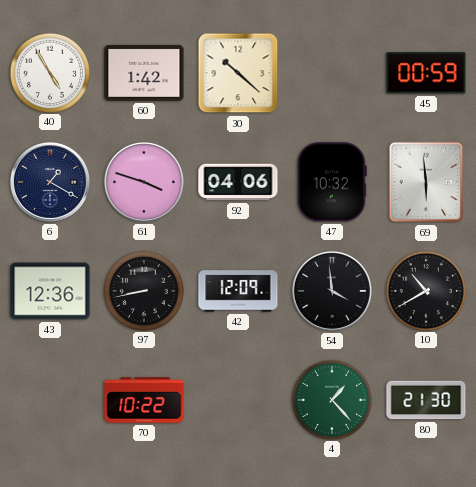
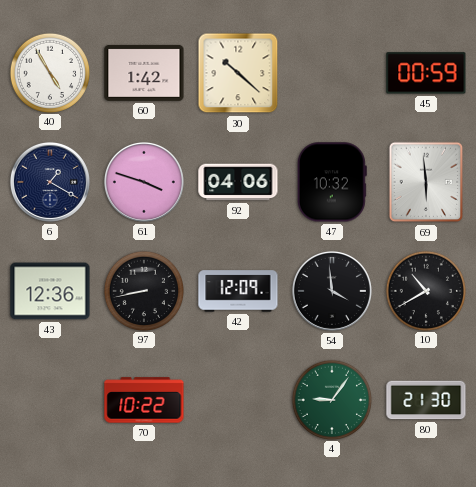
4: 1:23 -> 9:06 (331, 399)
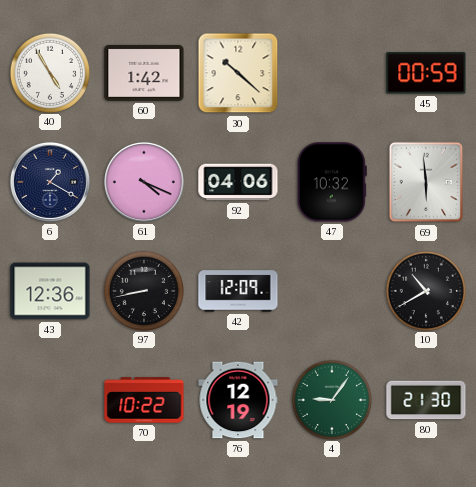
61: 3:48 -> 4:19 (144, 182)
54: 3:59 -> none (332, 291)
76: none -> 12:19 (238, 400)
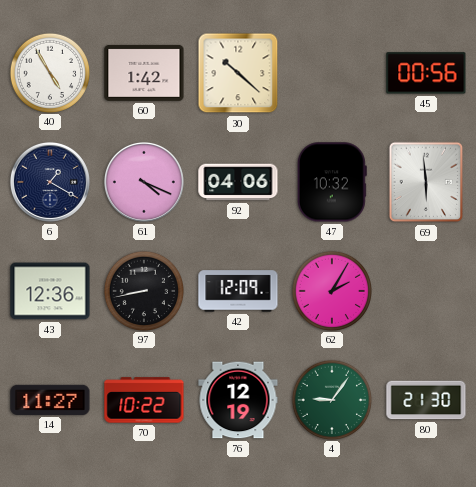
45: 00:59 -> 00:56 (426, 73)
62: none -> 2:05 (331, 290)
10: 10:40 -> none (425, 290)
14: none -> 11:27 (50, 400)
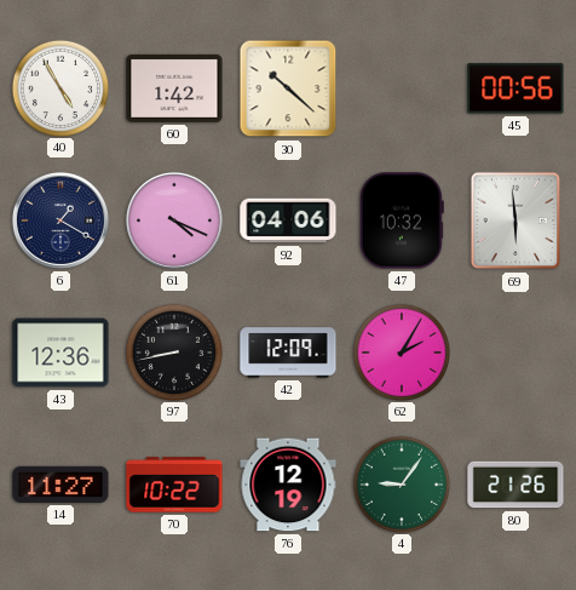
80: 21:30 -> 21:26 (515, 485)
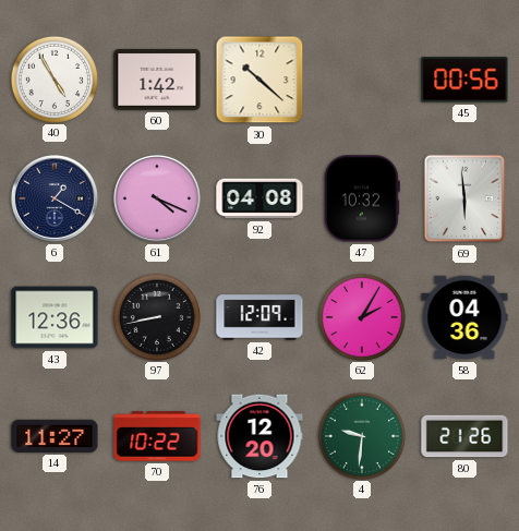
92: 04:06 -> 04:08 (259, 198)
58: none -> 04:36 (464, 317)
76: 12:19 -> 12:20 (259, 436)
4: 9:06 -> 9:31 (361, 435)
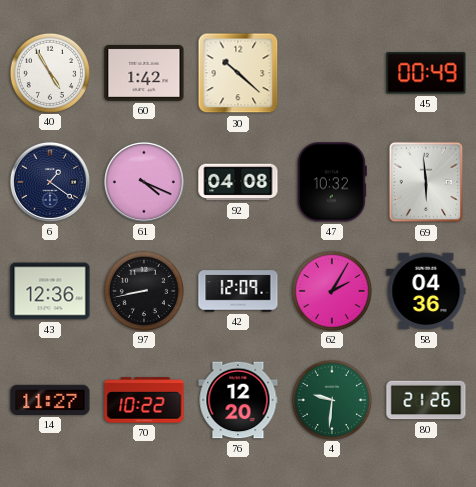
45: 00:56 -> 00:49 (426, 73)
6: 1:20 -> 1:21 (50, 182)
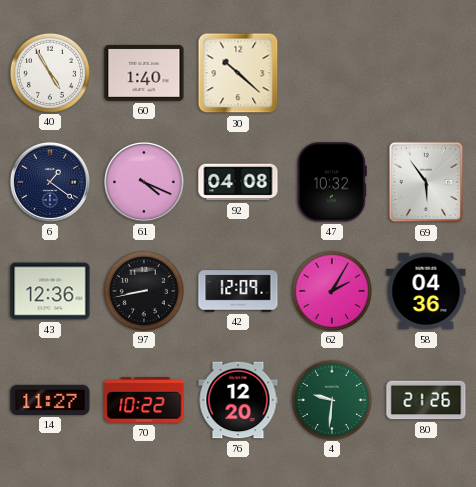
60: 1:42 -> 1:40 (144, 73)
45: 00:49 -> none (426, 73)
69: 5:59 -> 5:54 (426, 182)
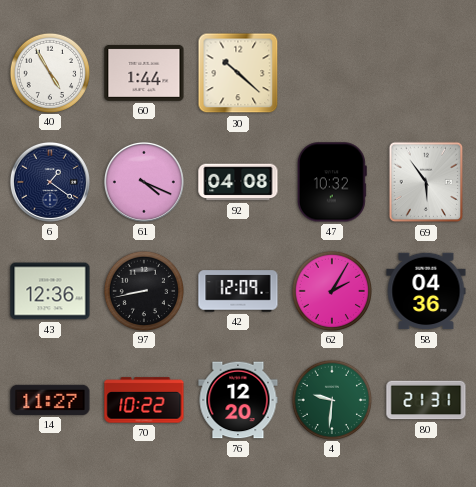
60: 1:40 -> 1:44 (144, 73)
80: 21:26 -> 21:31 (426, 400)
